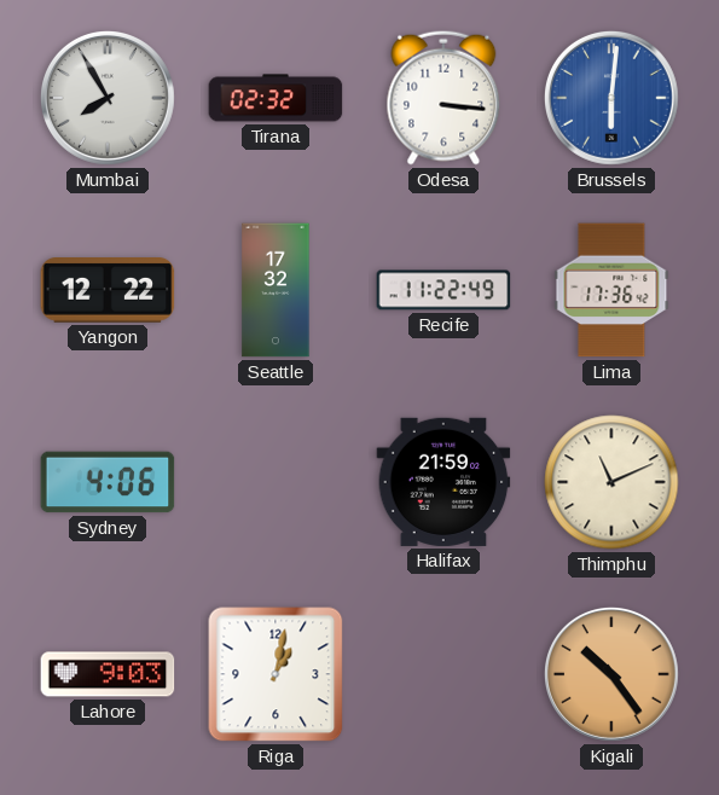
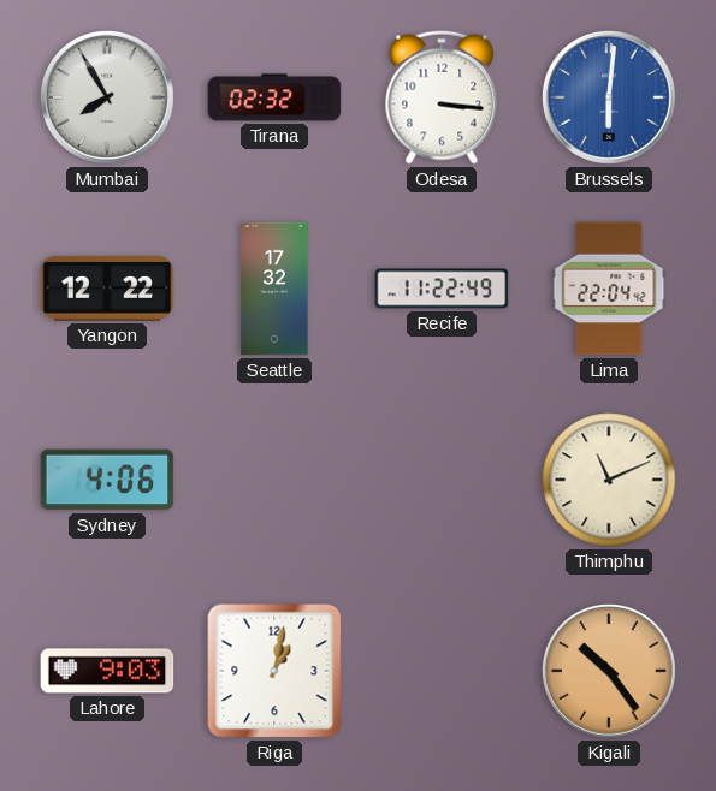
Lima: 17:36 -> 22:04 (609, 289)
Halifax: 21:59 -> none (443, 482)
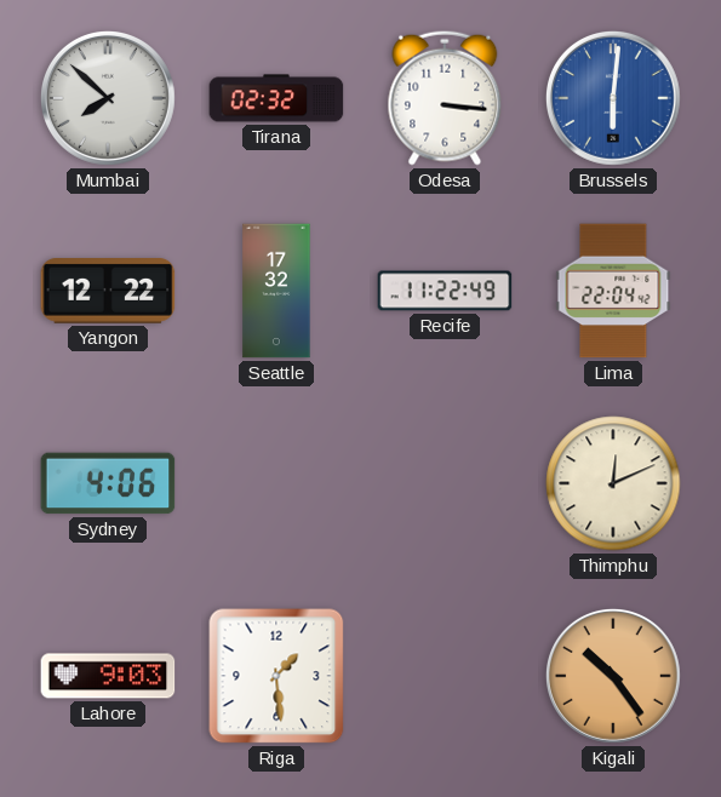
Mumbai: 7:55 -> 7:52 (108, 98)
Thimphu: 11:11 -> 12:11 (613, 483)
Riga: 1:02 -> 1:29 (276, 676)
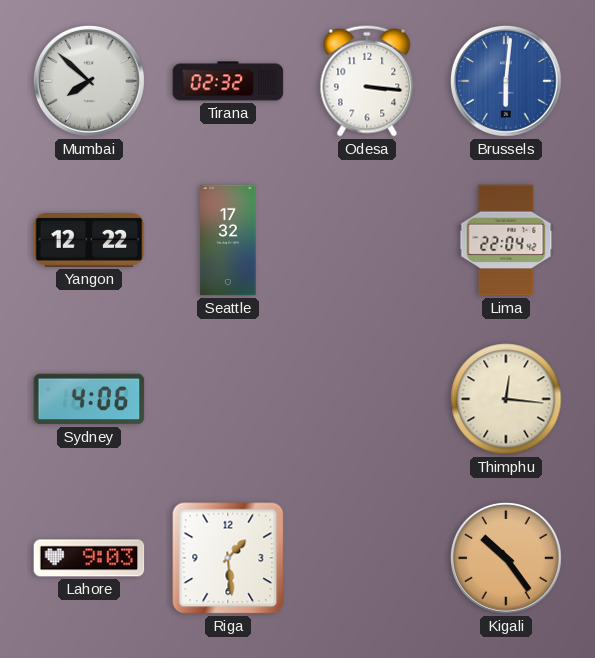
Recife: 11:22 -> none (445, 291)
Thimphu: 12:11 -> 12:16 (506, 399)
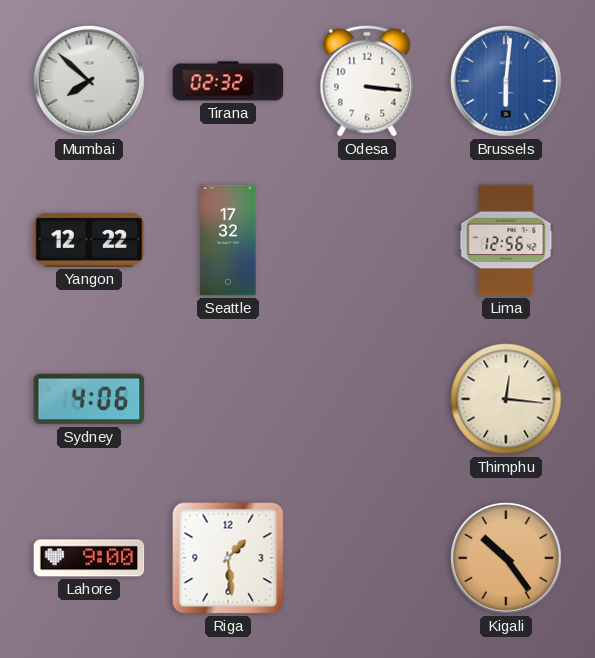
Lima: 22:04 -> 12:56 (506, 240)
Lahore: 9:03 -> 9:00 (89, 558)
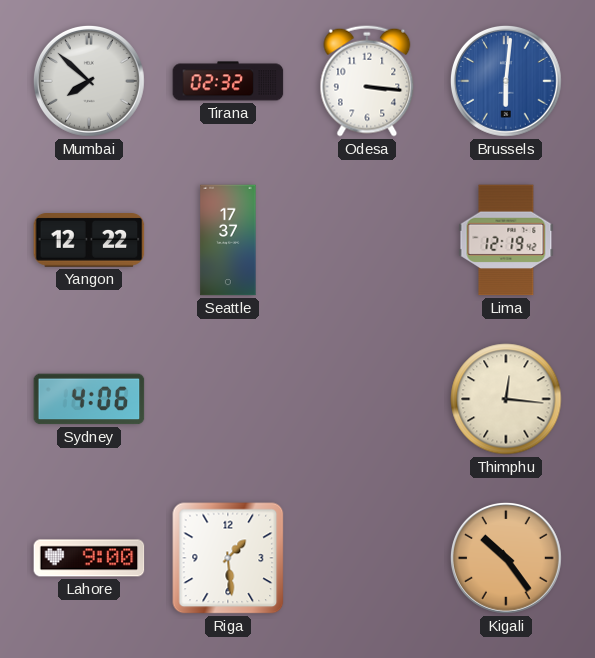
Seattle: 17:32 -> 17:37 (228, 240)
Lima: 12:56 -> 12:19 (506, 240)
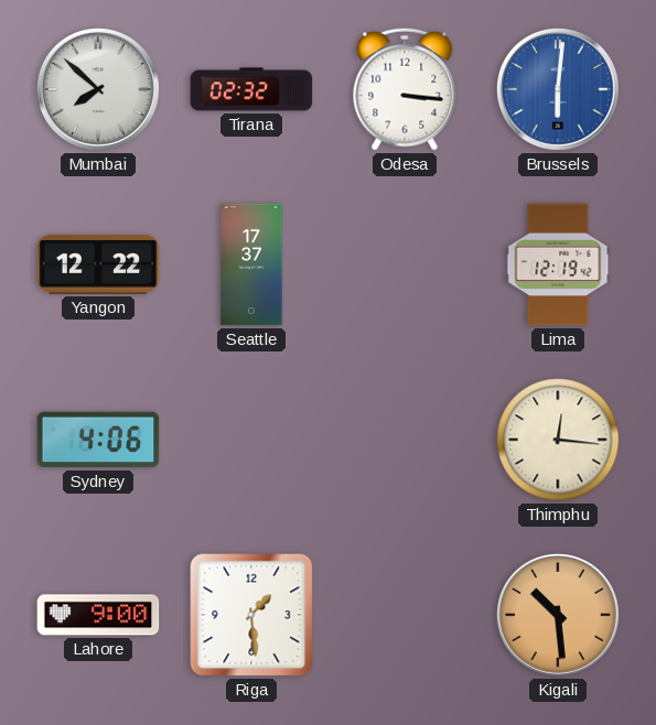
Kigali: 10:24 -> 10:29 (558, 615)
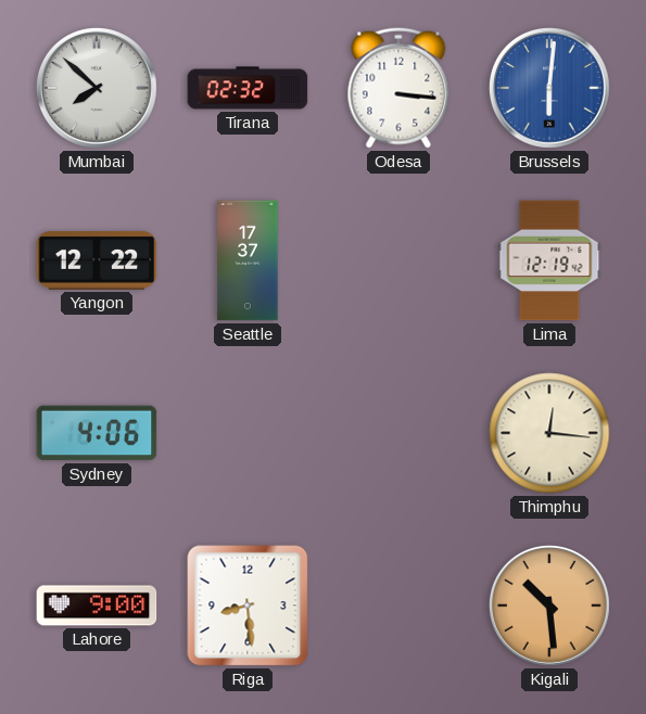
Riga: 1:29 -> 8:29 (248, 605)
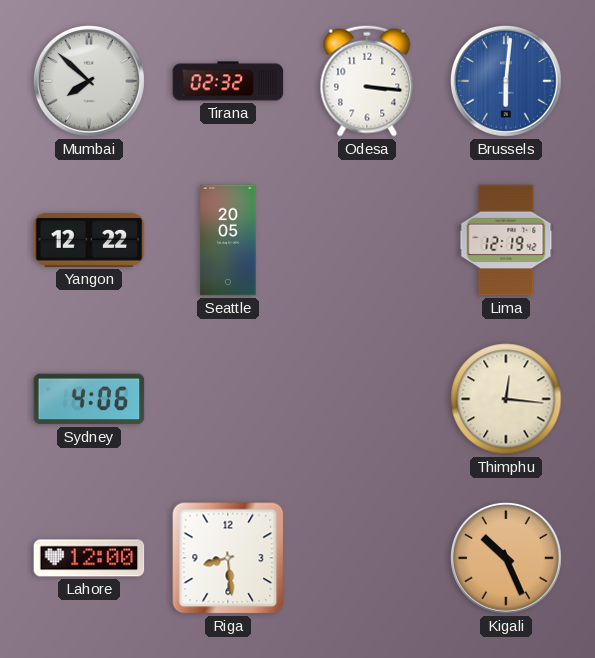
Seattle: 17:37 -> 20:05 (228, 240)
Lahore: 9:00 -> 12:00 (89, 558)
Kigali: 10:29 -> 10:26 (506, 558)
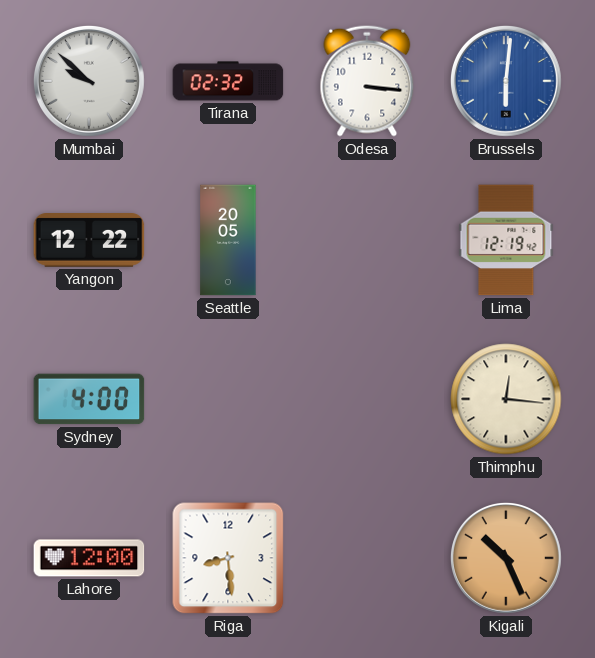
Mumbai: 7:52 -> 9:52 (89, 81)
Sydney: 4:06 -> 4:00 (89, 399)
